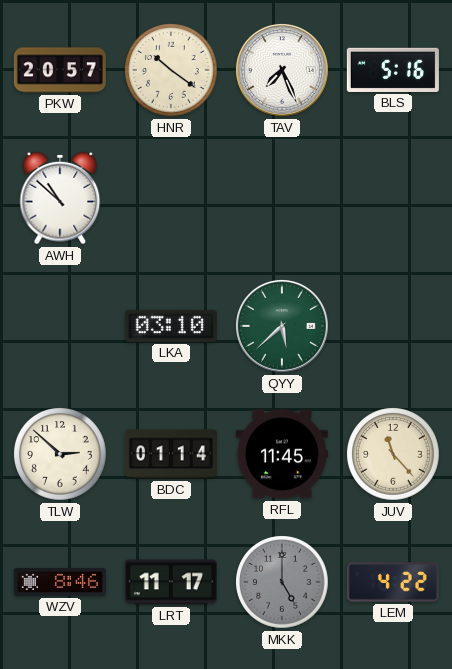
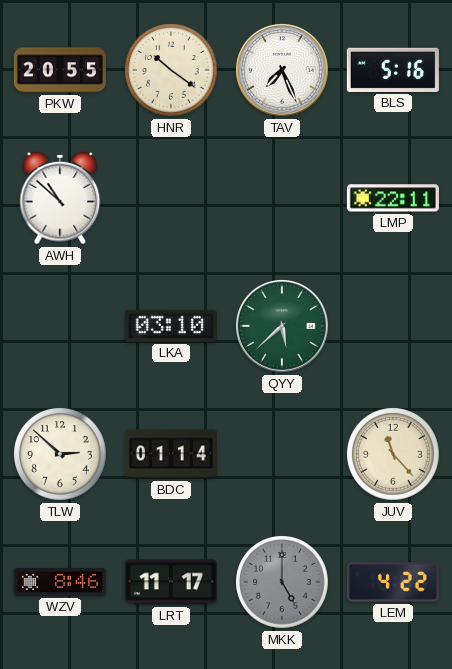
PKW: 20:57 -> 20:55 (60, 70)
LMP: none -> 22:11 (393, 198)
RFL: 11:45 -> none (282, 454)
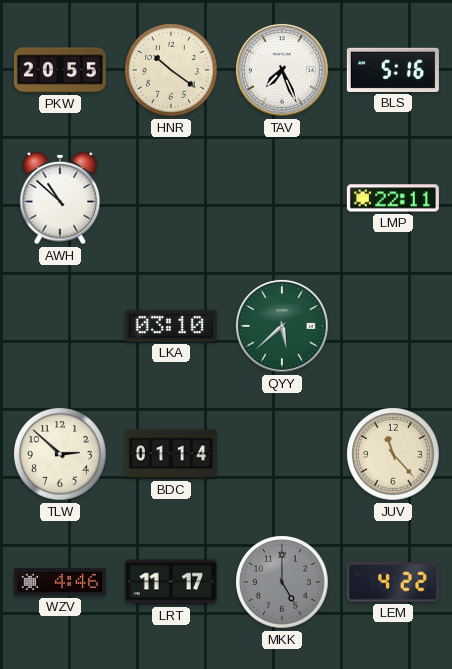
WZV: 8:46 -> 4:46 (60, 582)
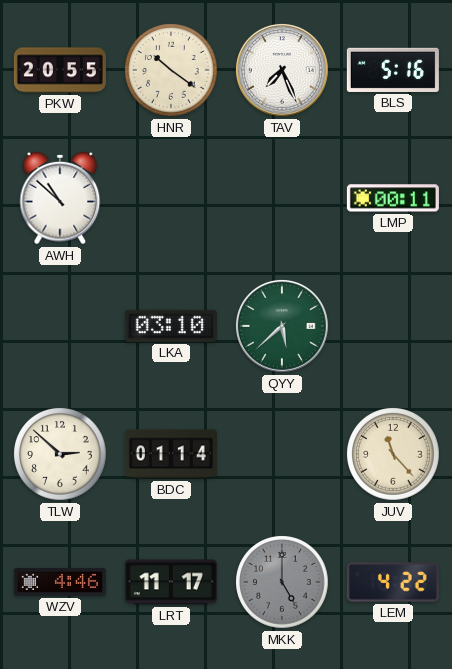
LMP: 22:11 -> 00:11 (393, 198)
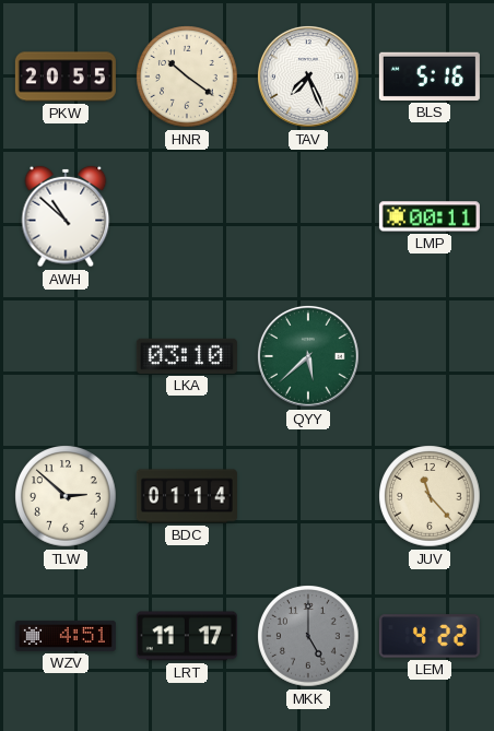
WZV: 4:46 -> 4:51 (66, 636)
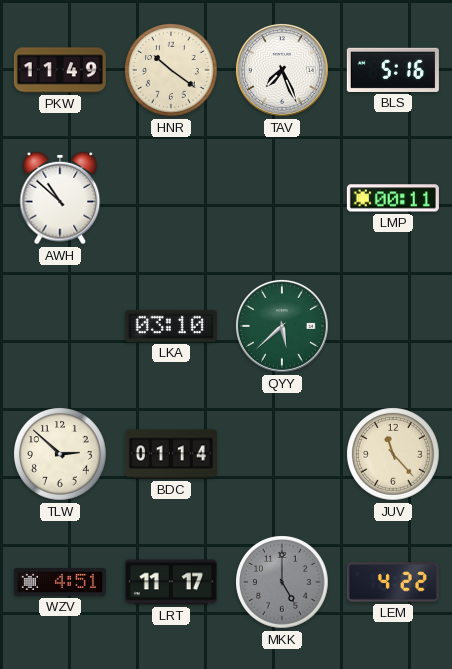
PKW: 20:55 -> 11:49 (60, 70)
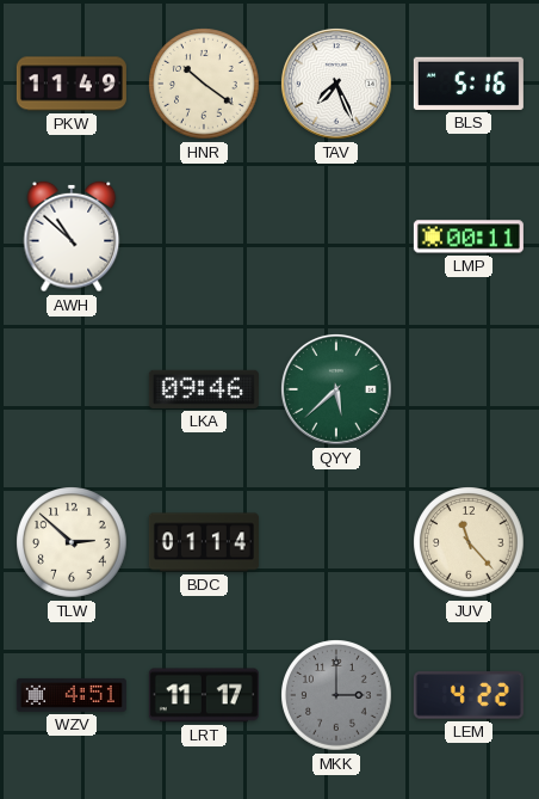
LKA: 03:10 -> 09:46 (204, 389)
MKK: 5:00 -> 3:00 (336, 695)
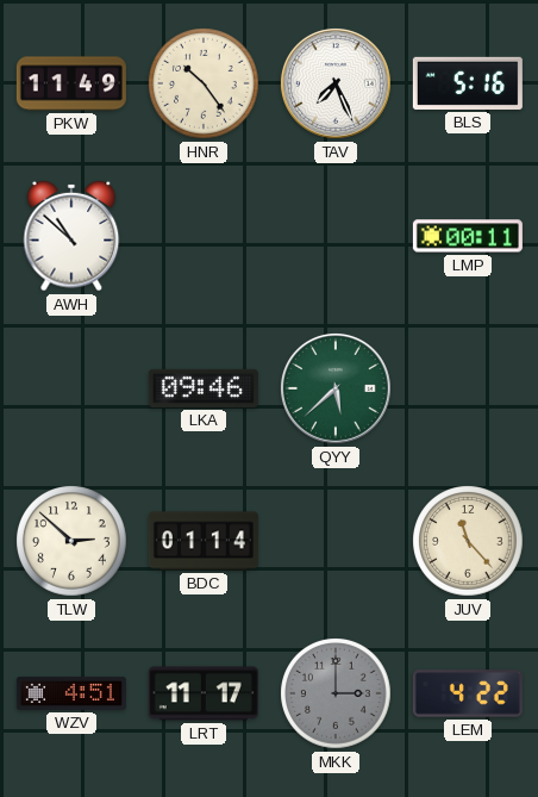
HNR: 10:21 -> 10:24 (204, 83)
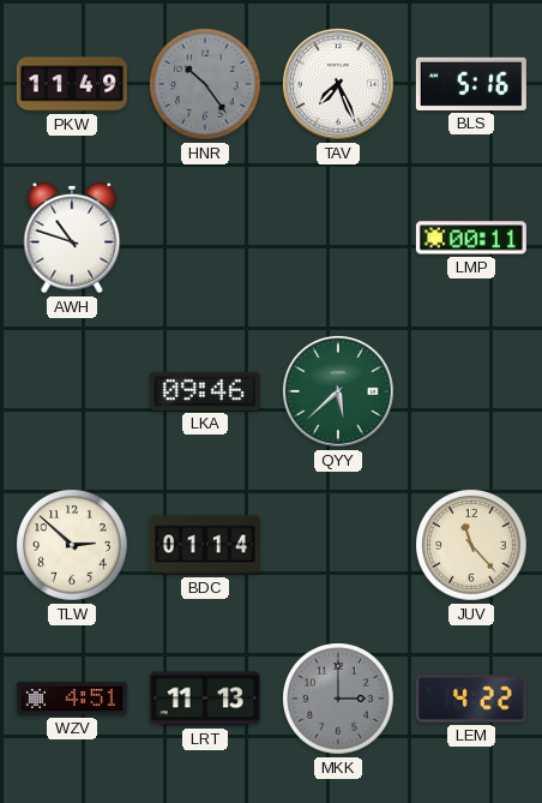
HNR dial: cream -> grey (205, 84)
AWH: 10:52 -> 10:48 (72, 238)
LRT: 11:17 -> 11:13 (205, 699)
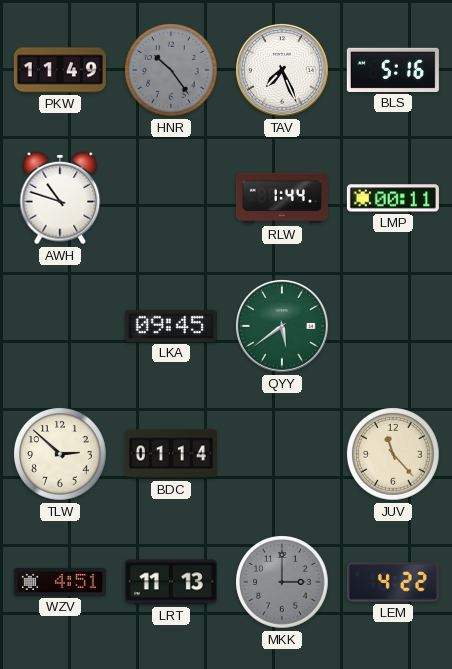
RLW: none -> 1:44 (282, 198)
LKA: 09:46 -> 09:45 (171, 326)
QYY: 5:38 -> 5:39 (282, 326)
